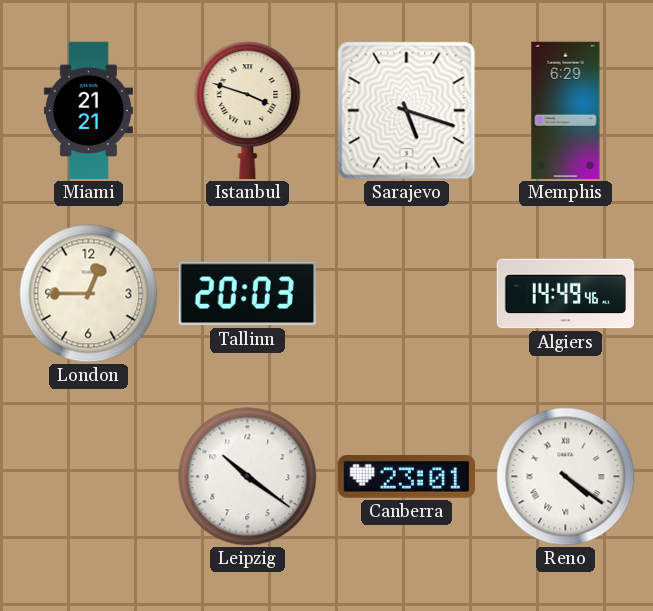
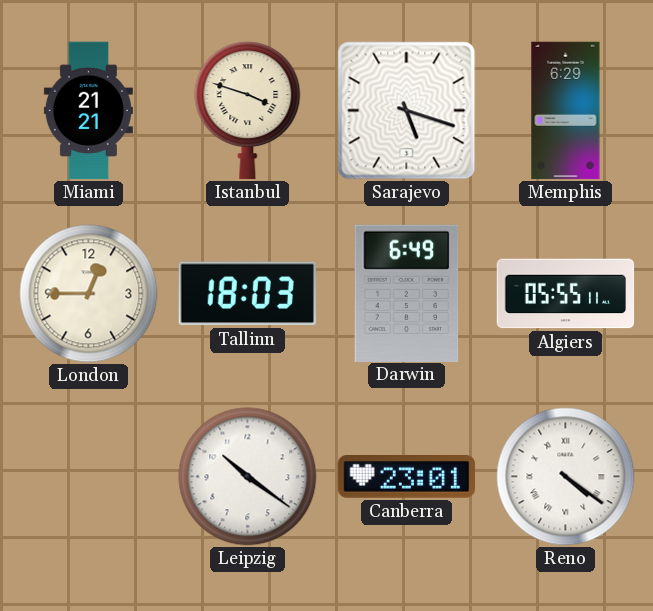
Tallinn: 20:03 -> 18:03 (247, 294)
Darwin: none -> 6:49 (407, 293)
Algiers: 14:49 -> 05:55 (566, 294)
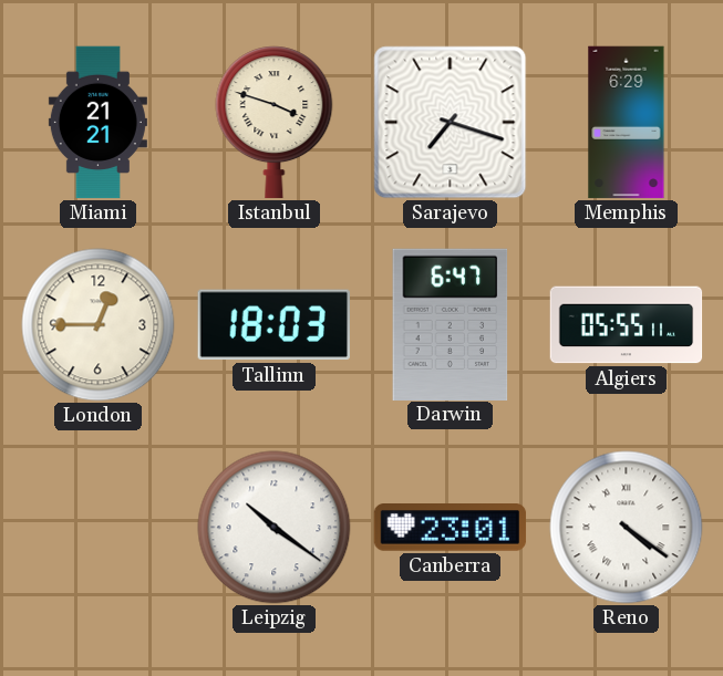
Sarajevo: 5:18 -> 7:18 (451, 123)
Darwin: 6:49 -> 6:47 (451, 324)
